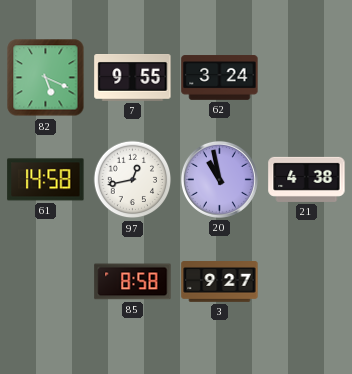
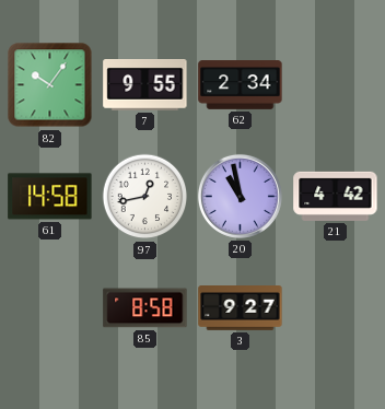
82: 5:19 -> 10:06 (50, 85)
62: 3:24 -> 2:34 (241, 85)
21: 4:38 -> 4:42 (336, 196)
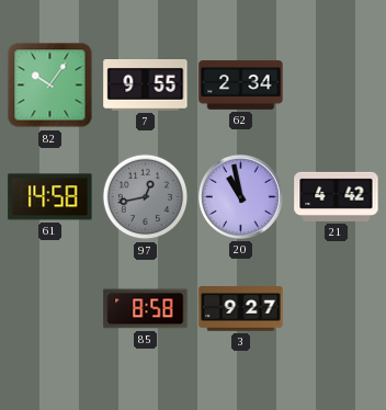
97 dial: white -> grey (146, 197)
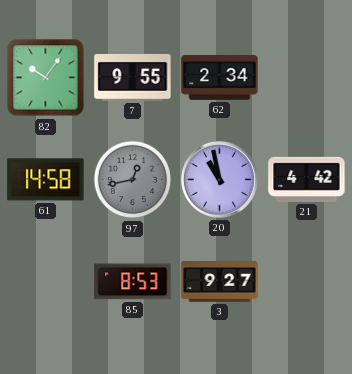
85: 8:58 -> 8:53 (133, 282)
